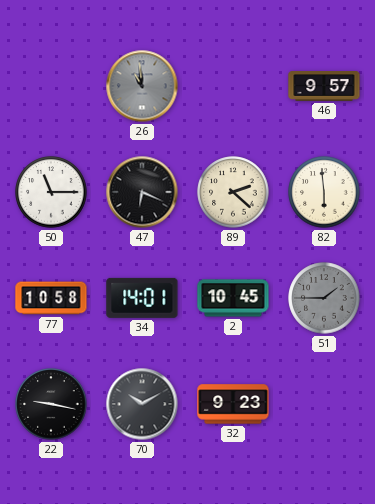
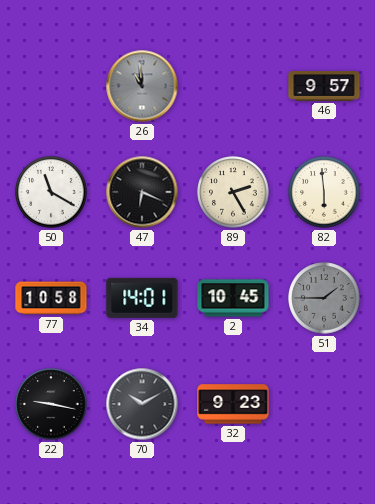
50: 11:15 -> 11:20 (51, 192)
89: 2:22 -> 2:25 (233, 192)
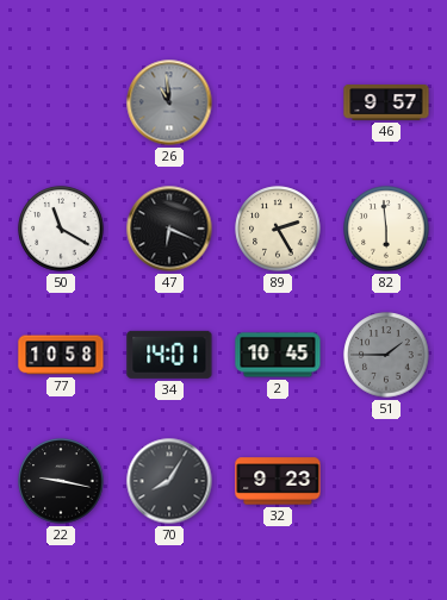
70: 10:10 -> 8:05 (169, 481)
